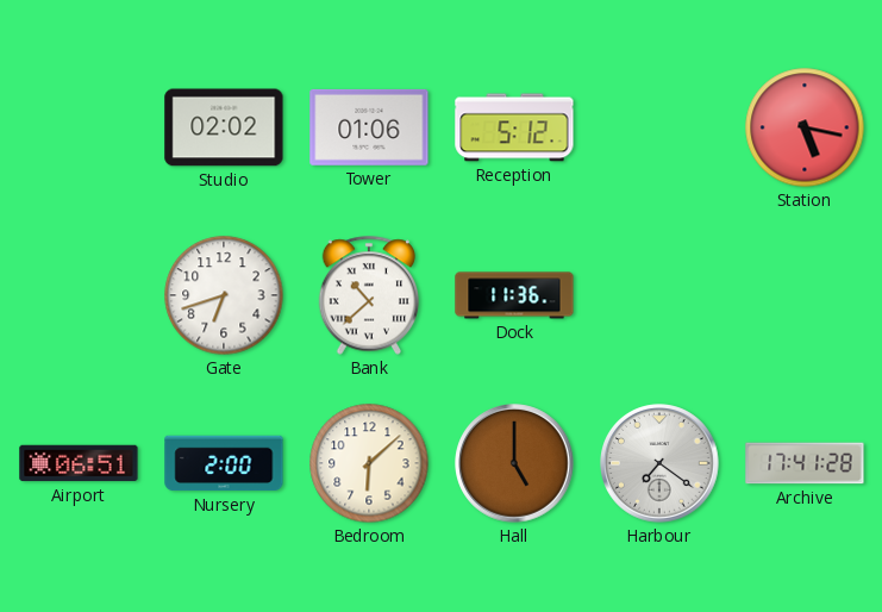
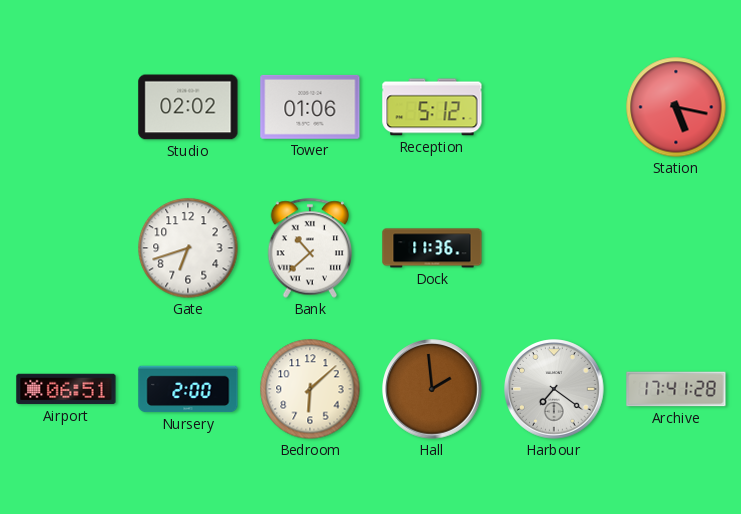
Hall: 5:00 -> 1:59 (432, 389)
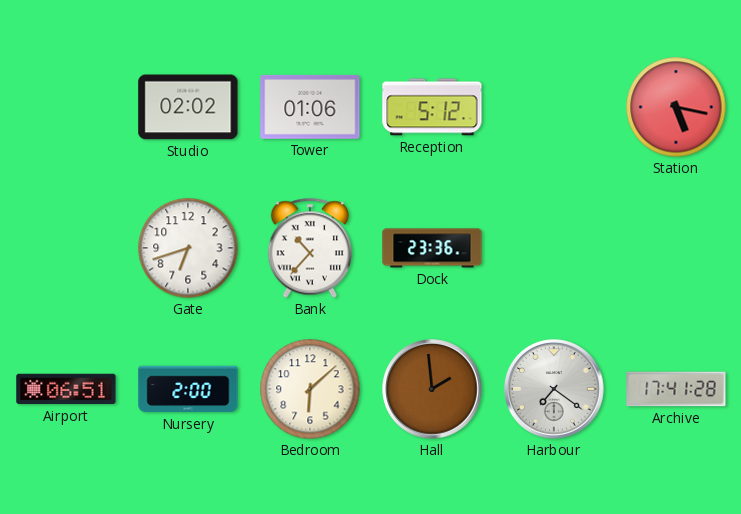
Bank: 10:38 -> 10:37 (310, 248)
Dock: 11:36 -> 23:36 (432, 248)
